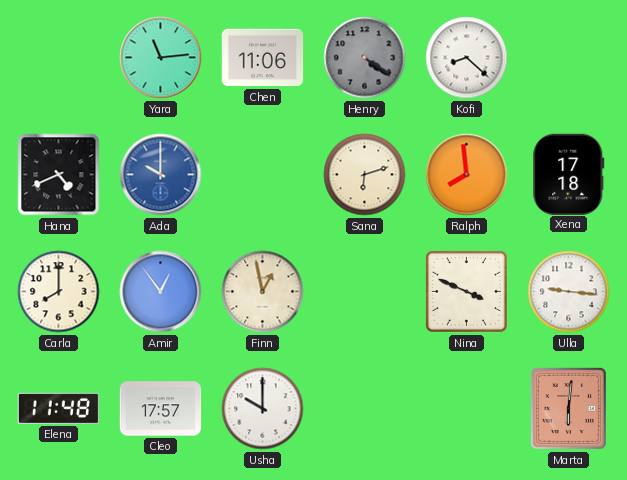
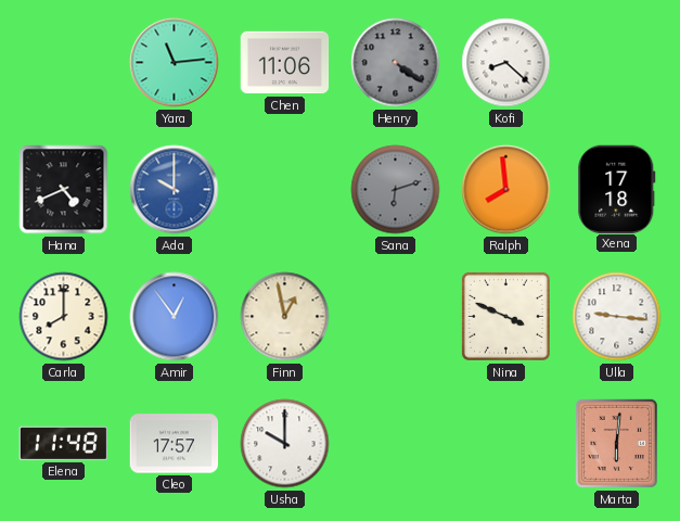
Sana dial: cream -> grey (396, 190)
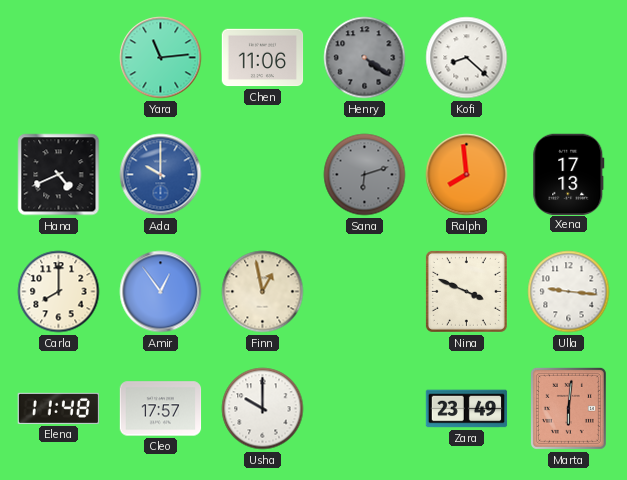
Xena: 17:18 -> 17:13 (569, 174)
Zara: none -> 23:49 (467, 409)
